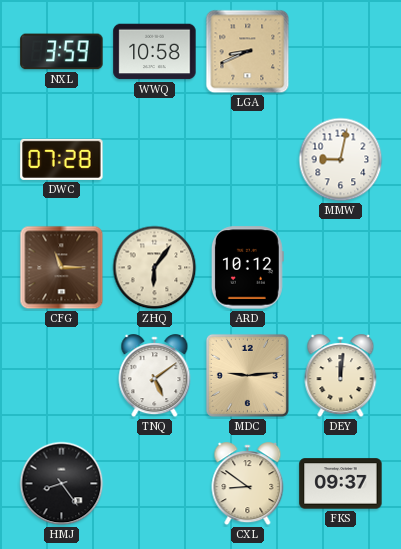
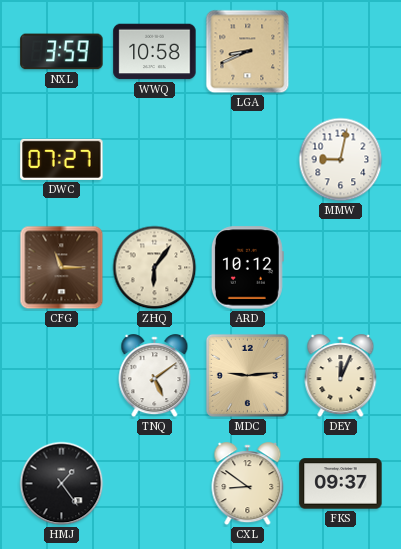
DWC: 07:28 -> 07:27 (62, 159)
DEY: 12:01 -> 12:04 (341, 376)
HMJ: 8:24 -> 1:24 (62, 484)
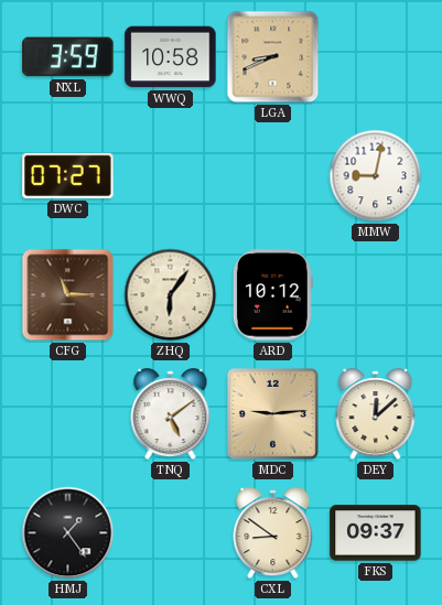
DEY: 12:04 -> 12:08 (376, 414)
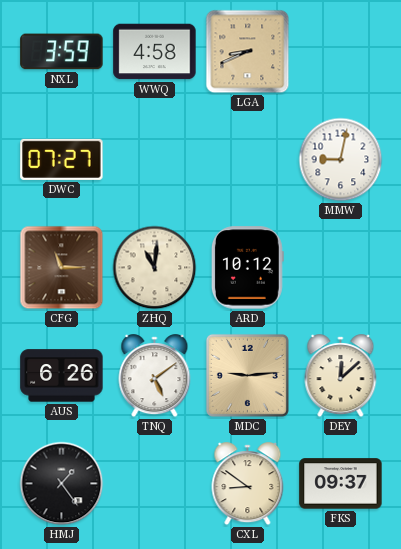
WWQ: 10:58 -> 4:58 (155, 52)
ZHQ: 6:06 -> 11:01 (155, 268)
AUS: none -> 6:26 (62, 376)
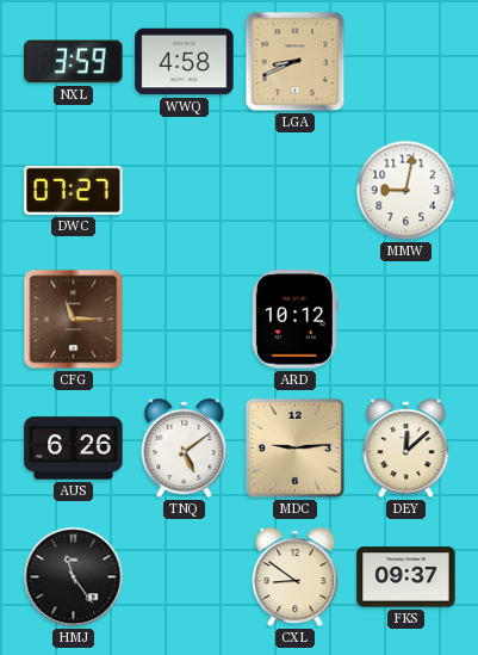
ZHQ: 11:01 -> none (155, 268)
HMJ: 1:24 -> 11:24 (74, 577)
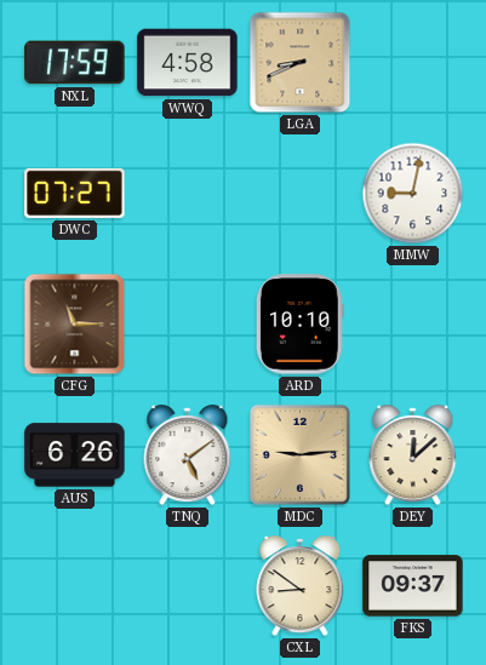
NXL: 3:59 -> 17:59 (75, 63)
ARD: 10:12 -> 10:10 (299, 325)
HMJ: 11:24 -> none (74, 577)
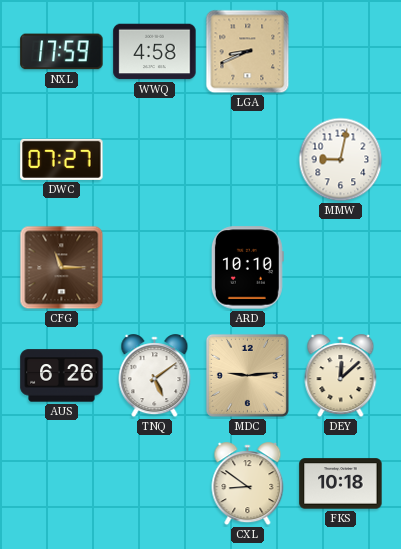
FKS: 09:37 -> 10:18 (341, 484)
